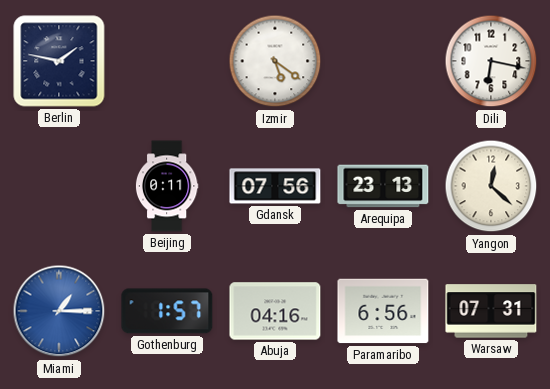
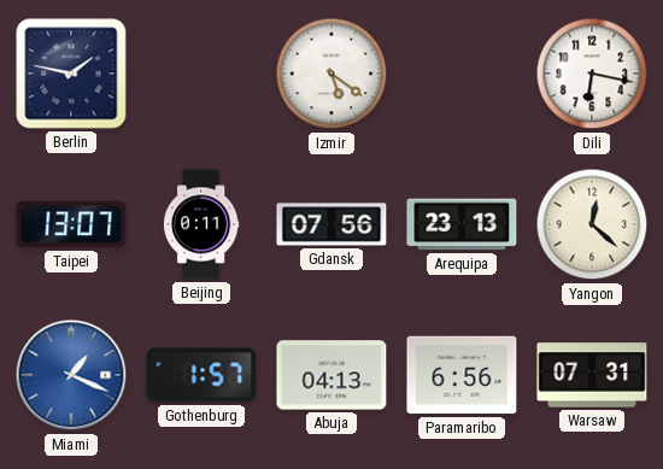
Taipei: none -> 13:07 (71, 224)
Miami: 1:15 -> 1:19 (71, 375)
Abuja: 04:16 -> 04:13 (331, 375)
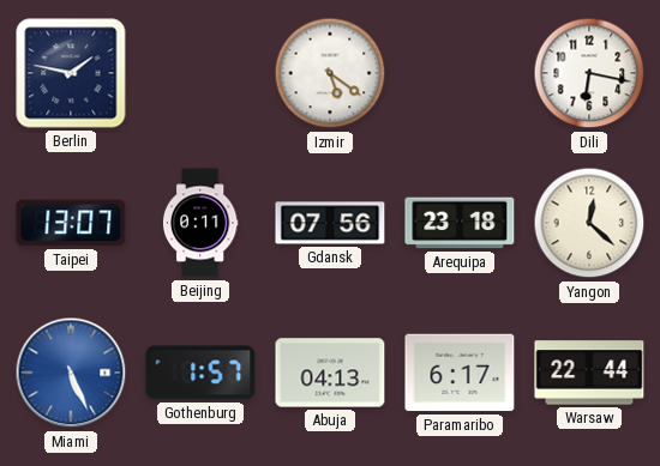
Arequipa: 23:13 -> 23:18 (460, 223)
Miami: 1:19 -> 5:26 (71, 373)
Paramaribo: 6:56 -> 6:17 (460, 373)
Warsaw: 07:31 -> 22:44 (589, 373)
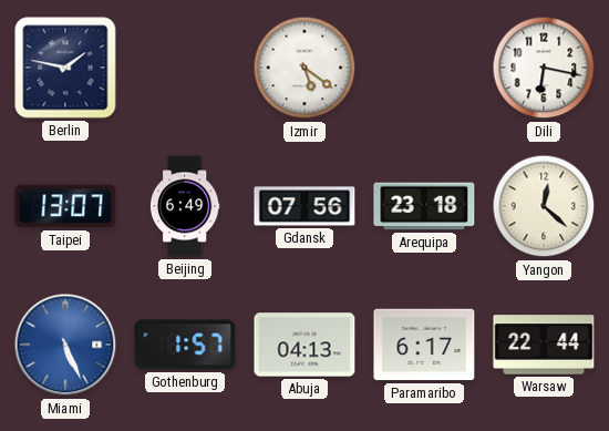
Beijing: 0:11 -> 6:49 (185, 206)
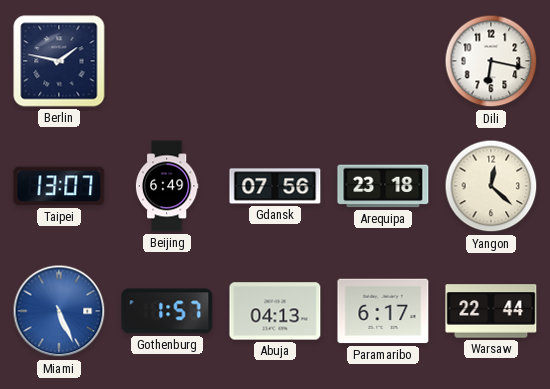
Izmir: 5:21 -> none (304, 68)
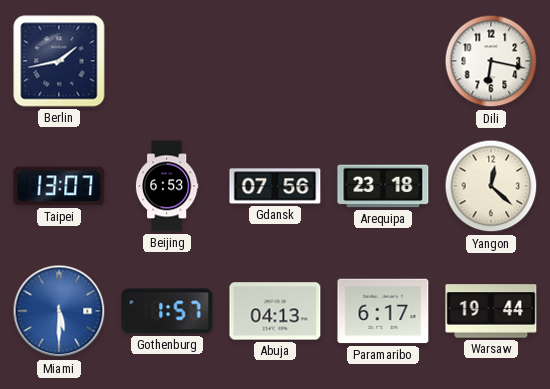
Berlin: 1:47 -> 1:43 (59, 61)
Beijing: 6:49 -> 6:53 (167, 186)
Miami: 5:26 -> 5:30 (59, 311)
Warsaw: 22:44 -> 19:44 (491, 311)
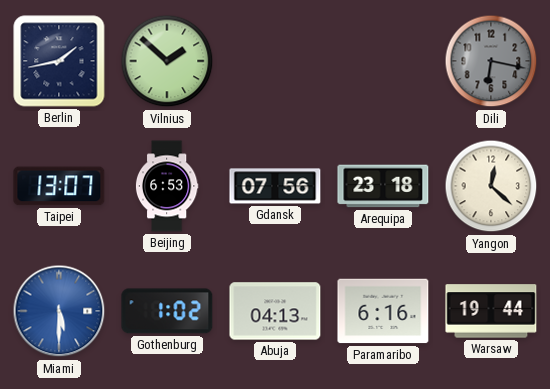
Vilnius: none -> 1:52 (167, 61)
Dili dial: white -> grey (491, 61)
Gothenburg: 1:57 -> 1:02 (167, 311)
Paramaribo: 6:17 -> 6:16 (383, 311)
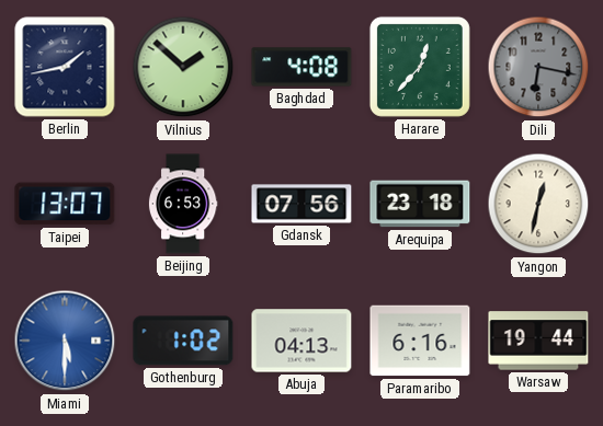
Baghdad: none -> 4:08 (301, 67)
Harare: none -> 12:37 (420, 67)
Yangon: 12:22 -> 12:32 (538, 204)
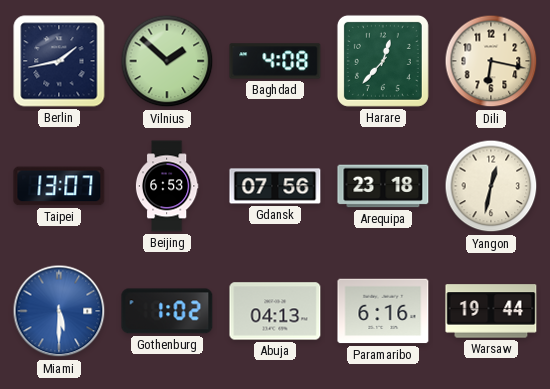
Dili dial: grey -> cream (491, 61)
